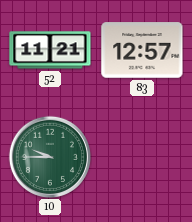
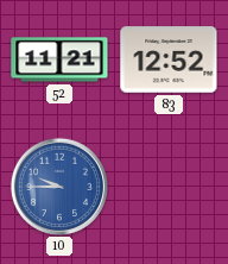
83: 12:57 -> 12:52 (169, 59)
10 dial: green -> blue (58, 186)
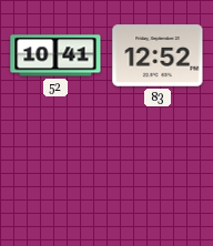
52: 11:21 -> 10:41 (55, 55)
10: 9:45 -> none (58, 186)
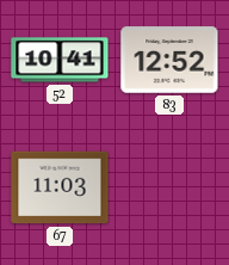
67: none -> 11:03 (60, 187)
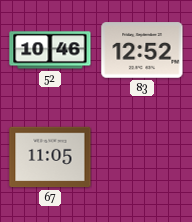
52: 10:41 -> 10:46 (50, 50)
67: 11:03 -> 11:05 (50, 157)
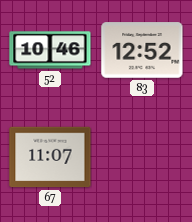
67: 11:05 -> 11:07 (50, 157)
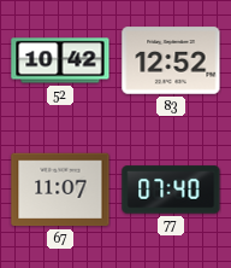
52: 10:46 -> 10:42 (60, 60)
77: none -> 07:40 (171, 190)
